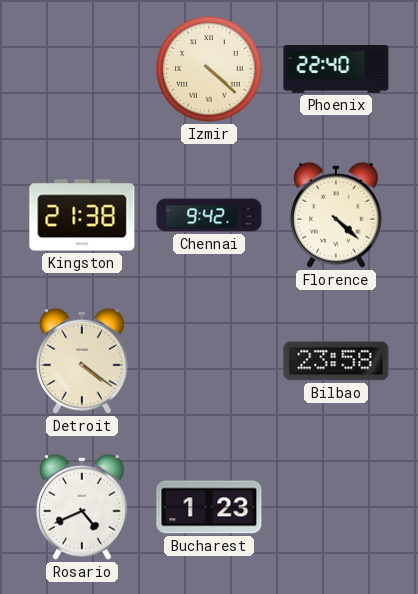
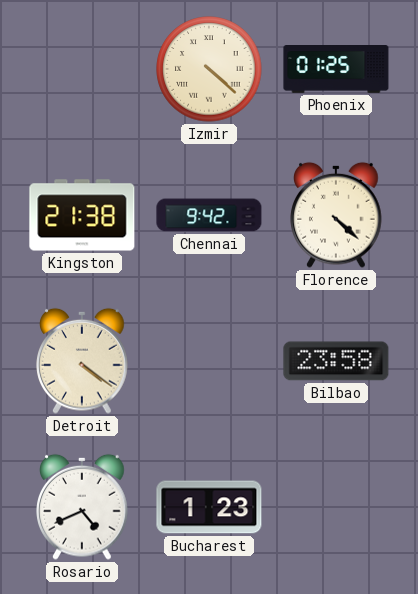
Phoenix: 22:40 -> 01:25 (336, 70)
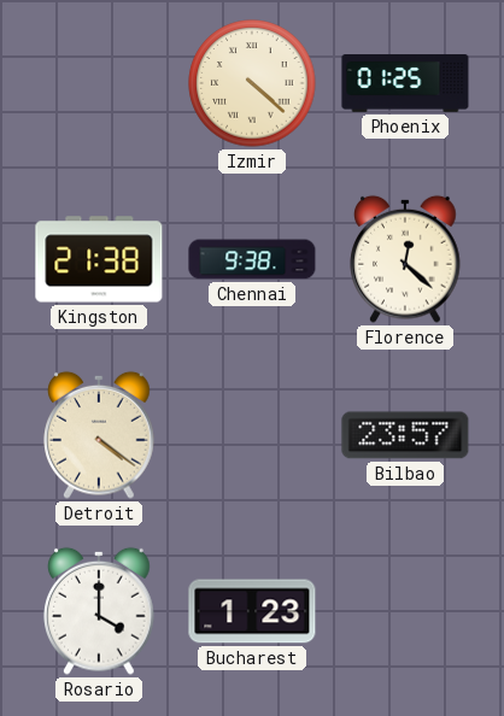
Chennai: 9:42 -> 9:38 (252, 259)
Florence: 4:22 -> 12:22 (405, 259)
Bilbao: 23:58 -> 23:57 (405, 435)
Rosario: 4:41 -> 4:00 (99, 611)
